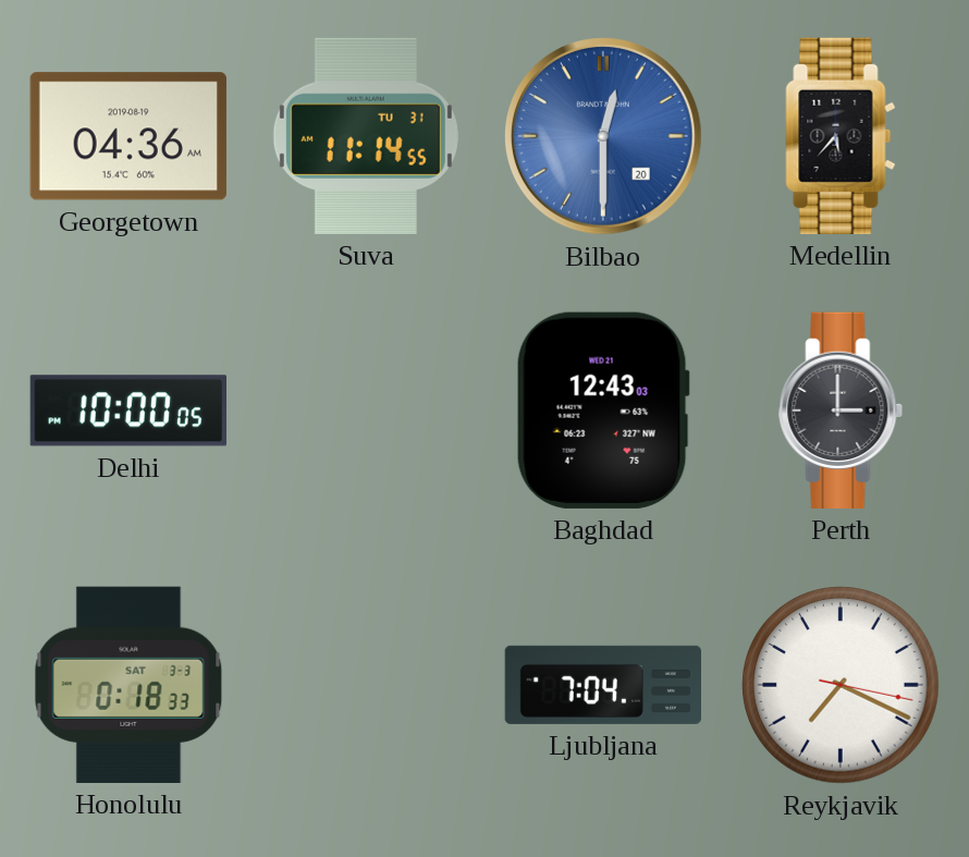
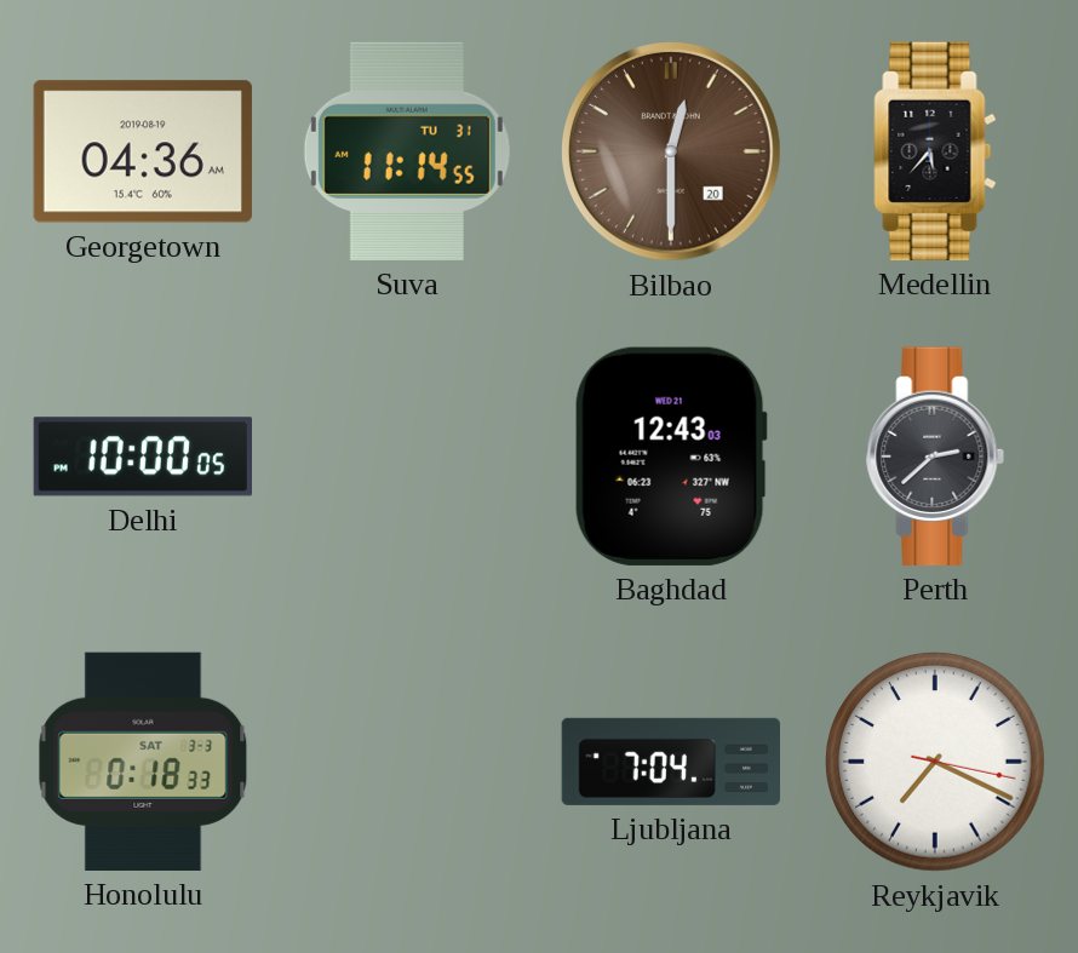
Bilbao dial: blue -> brown (672, 153)
Perth: 3:00 -> 2:38 (935, 457)
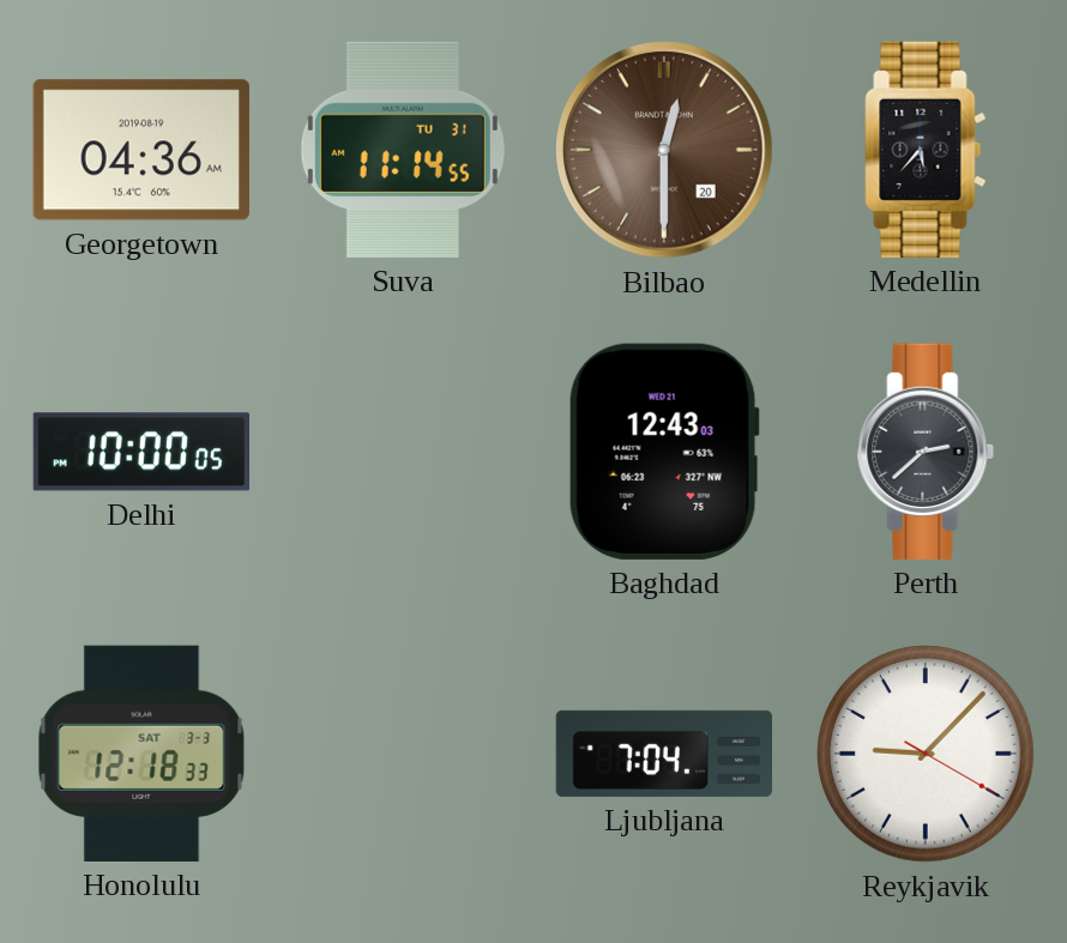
Honolulu: 0:18 -> 12:18 (141, 754)
Reykjavik: 7:19 -> 9:07 (926, 754)
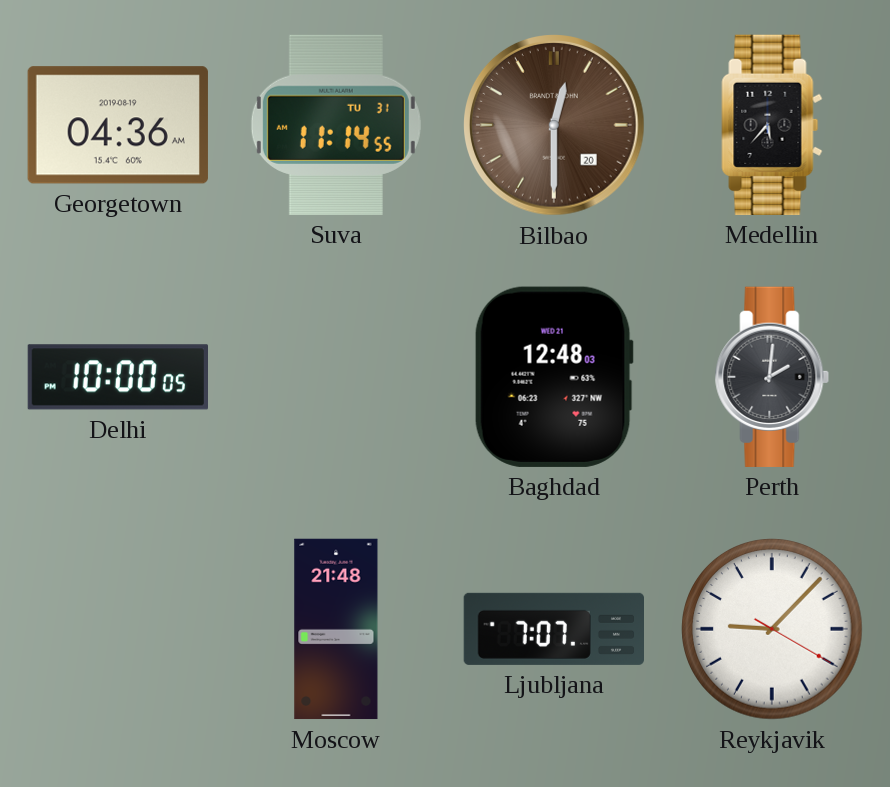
Baghdad: 12:43 -> 12:48 (554, 377)
Perth: 2:38 -> 2:01 (772, 377)
Honolulu: 12:18 -> none (141, 754)
Moscow: none -> 21:48 (336, 629)
Ljubljana: 7:04 -> 7:07 (553, 629)
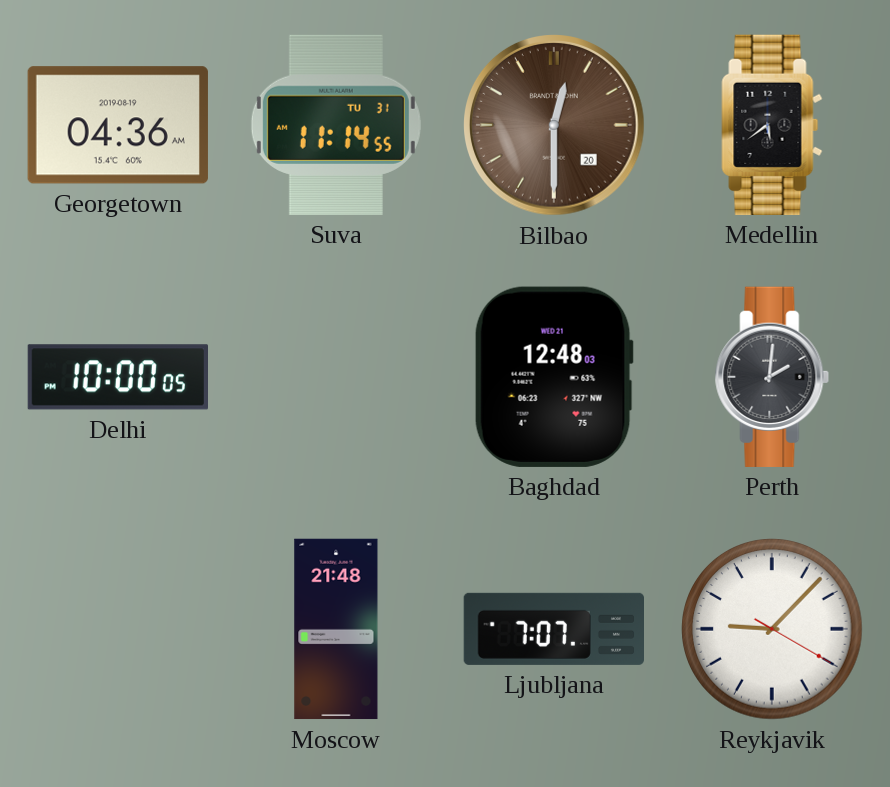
Medellin: 5:37 -> 5:39 (772, 125)
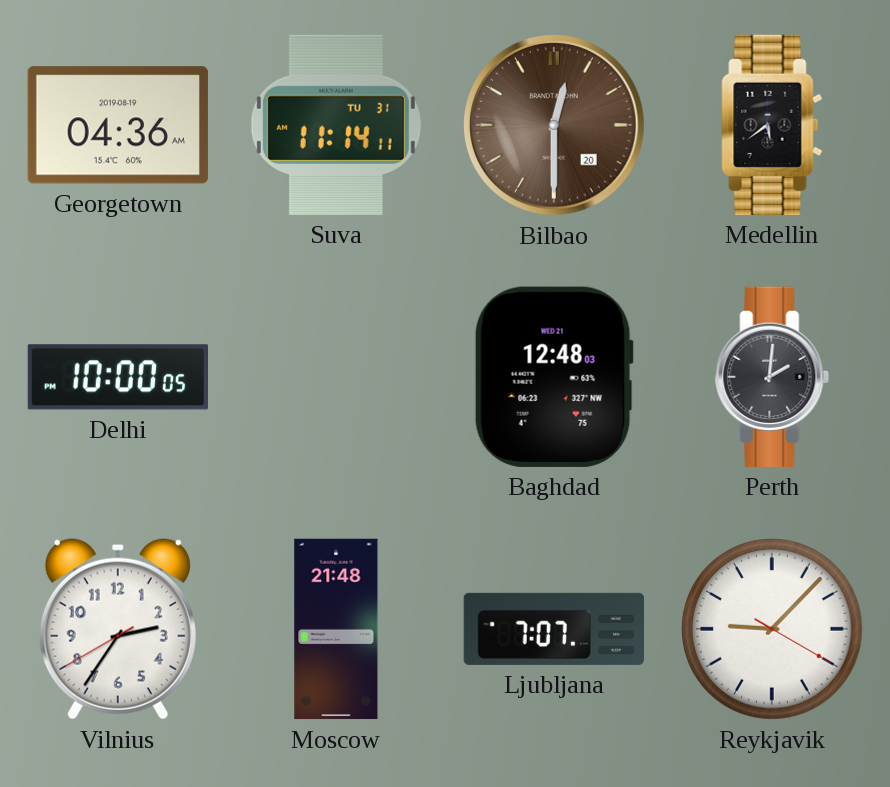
Suva: 11:14:55 -> 11:14:11 (336, 125)
Vilnius: none -> 2:35 (118, 629)
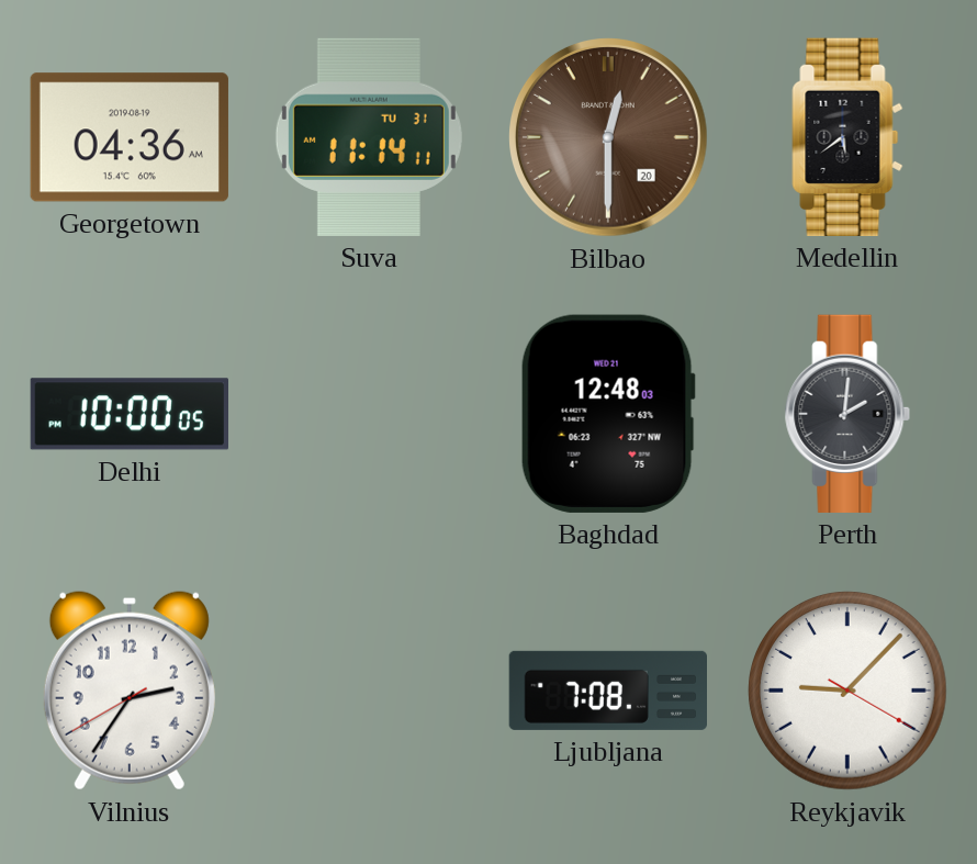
Moscow: 21:48 -> none (336, 629)
Ljubljana: 7:07 -> 7:08 (607, 691)
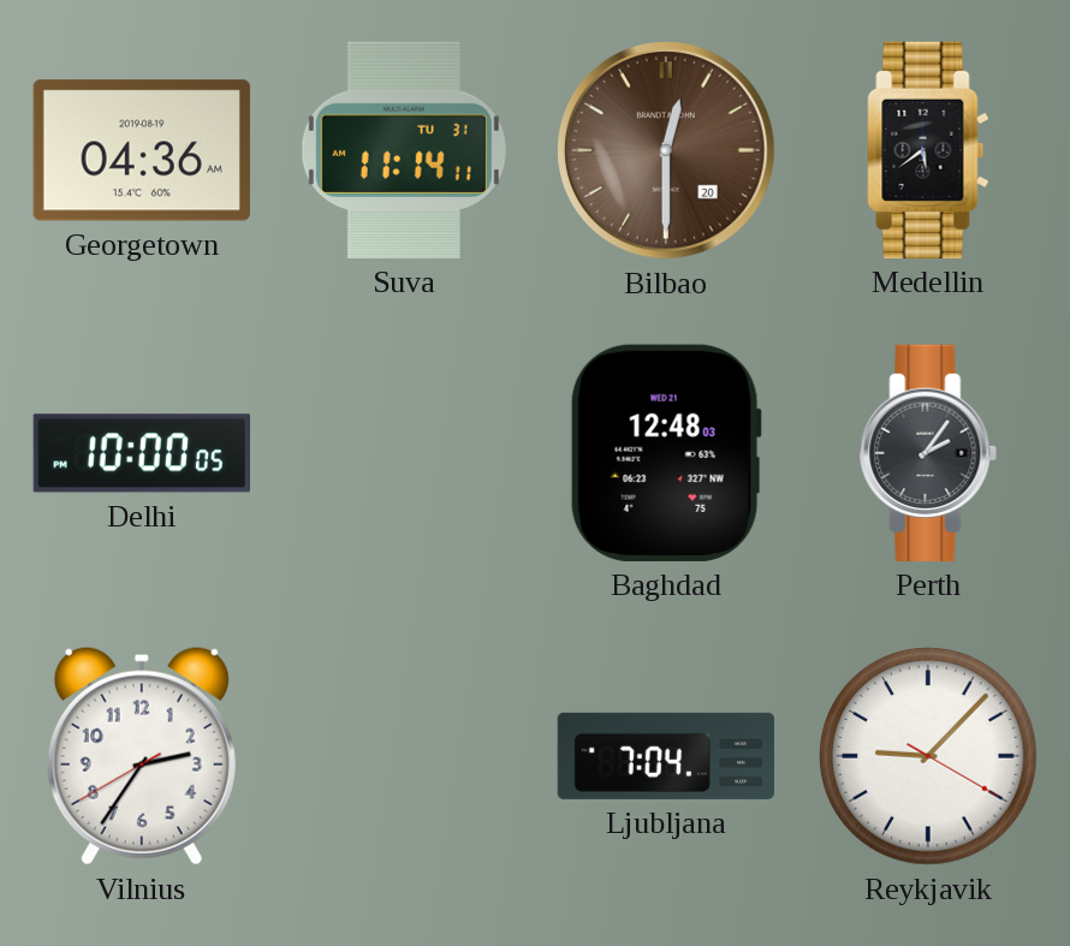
Perth: 2:01 -> 2:06 (928, 453)
Ljubljana: 7:08 -> 7:04 (665, 756)
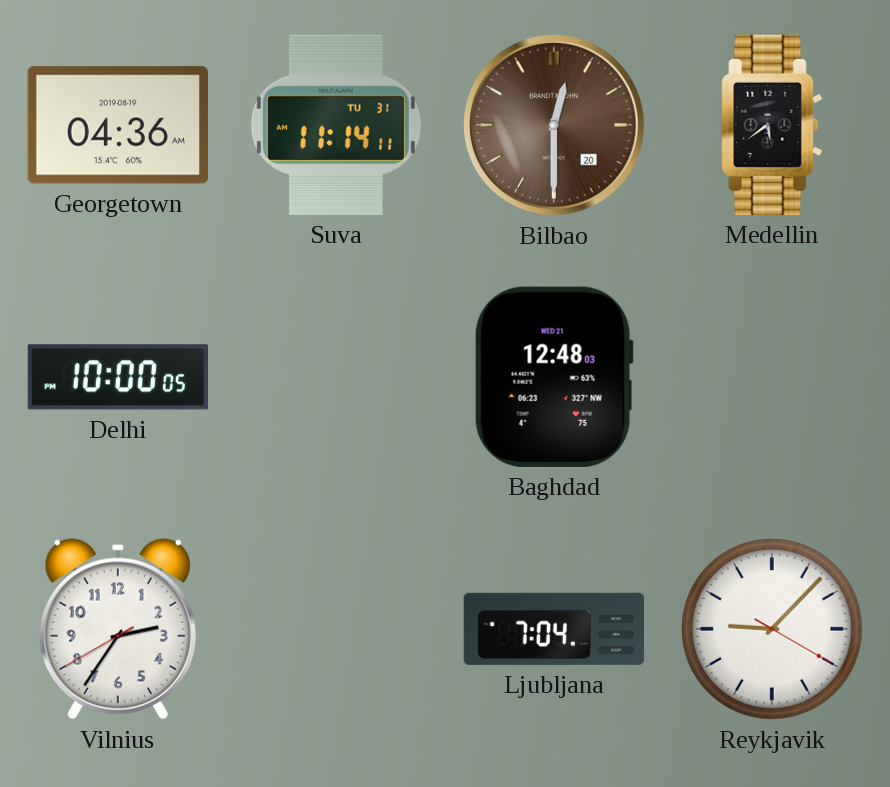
Perth: 2:06 -> none (928, 453)
